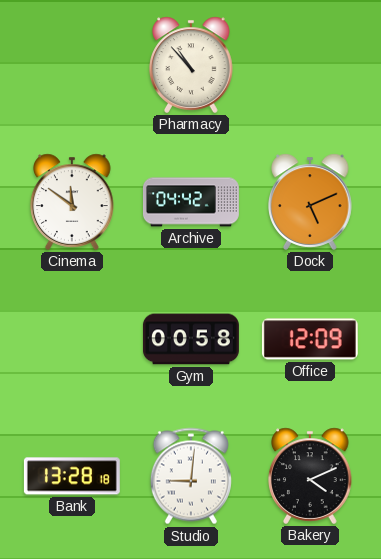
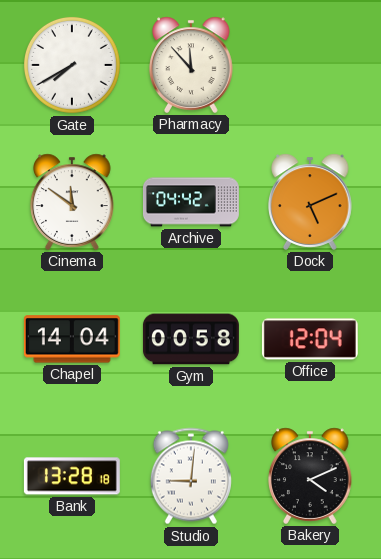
Gate: none -> 7:40 (72, 65)
Pharmacy: 10:53 -> 11:53 (191, 65)
Chapel: none -> 14:04 (72, 339)
Office: 12:09 -> 12:04 (310, 339)
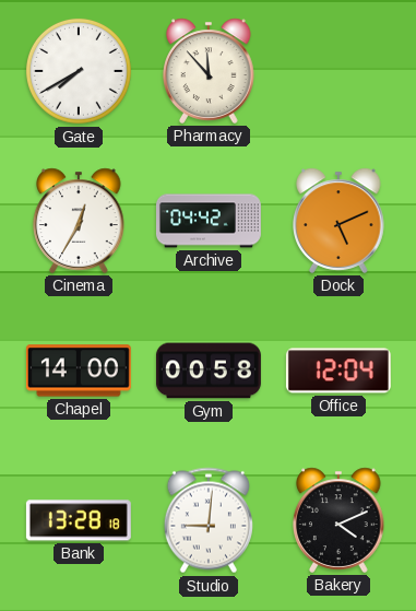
Cinema: 11:51 -> 12:35 (79, 221)
Chapel: 14:04 -> 14:00 (79, 371)
